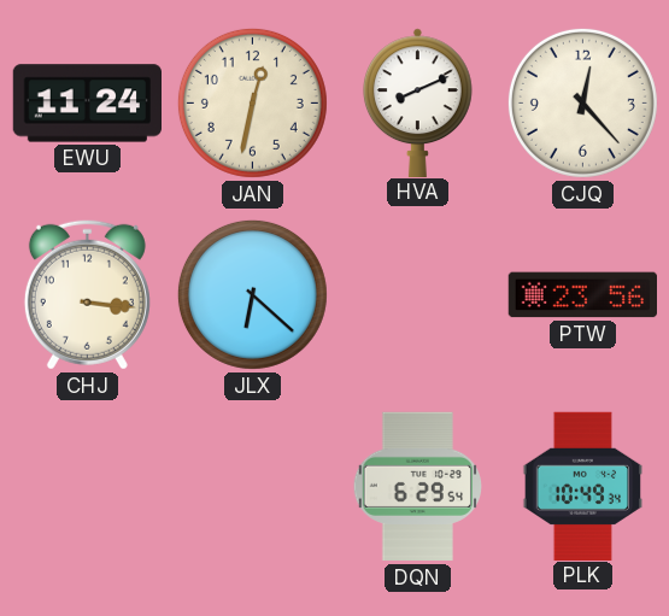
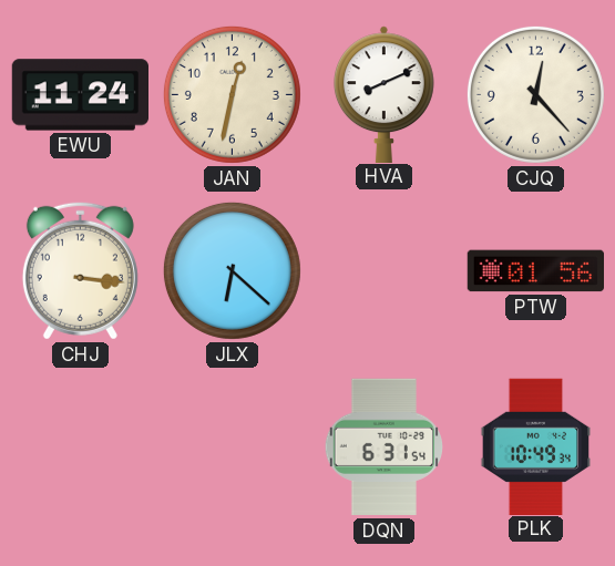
PTW: 23:56 -> 01:56 (535, 271)
DQN: 6:29 -> 6:31 (383, 447)
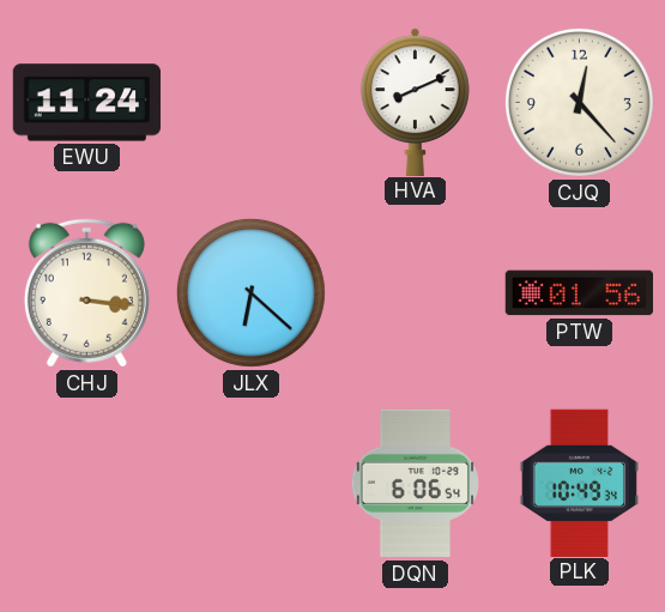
JAN: 12:32 -> none (232, 94)
DQN: 6:31 -> 6:06 (415, 484)
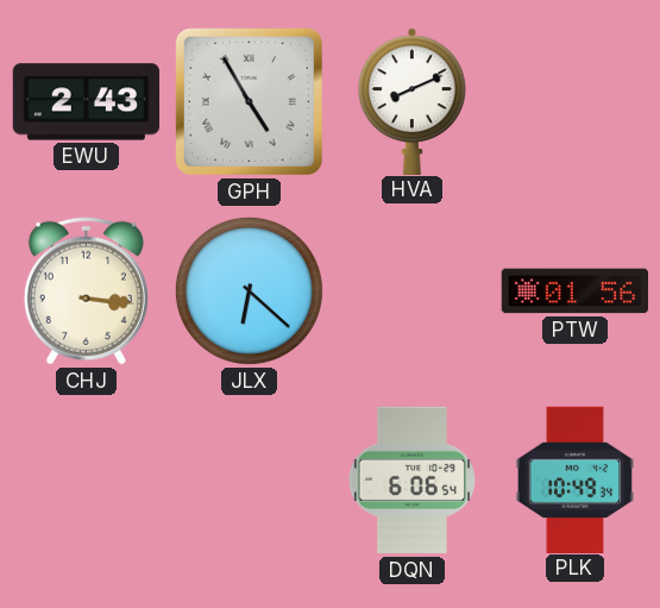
EWU: 11:24 -> 2:43 (86, 102)
GPH: none -> 4:55 (249, 101)
CJQ: 12:23 -> none (579, 102)
